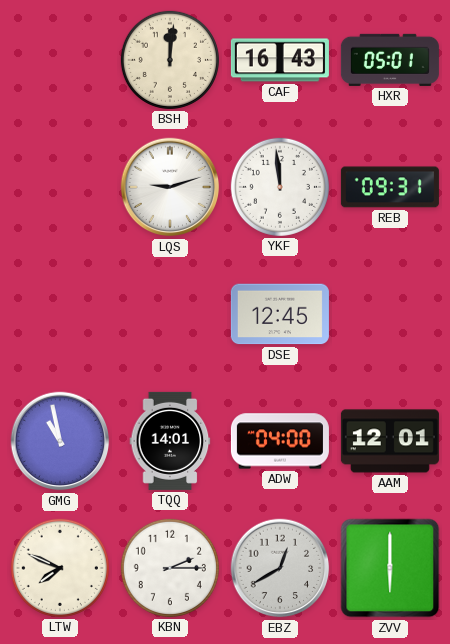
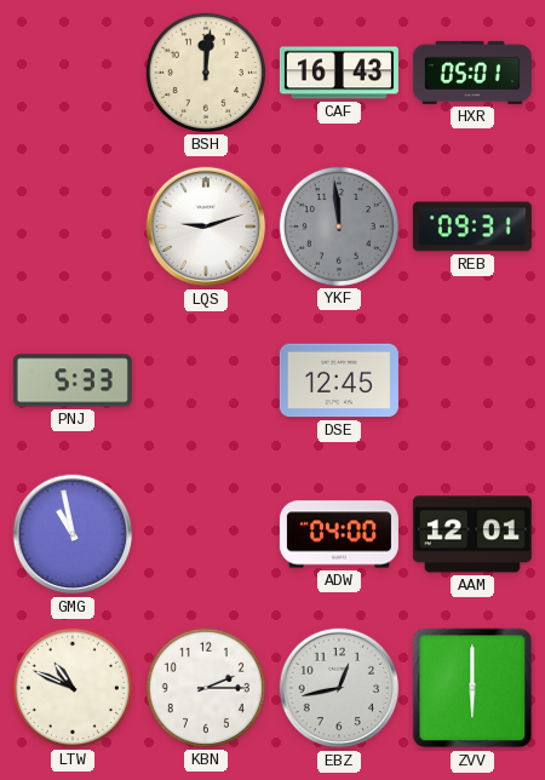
YKF dial: white -> grey (339, 226)
PNJ: none -> 5:33 (73, 380)
TQQ: 14:01 -> none (170, 441)
LTW: 7:49 -> 10:49 (73, 688)
EBZ: 12:40 -> 12:43 (339, 688)
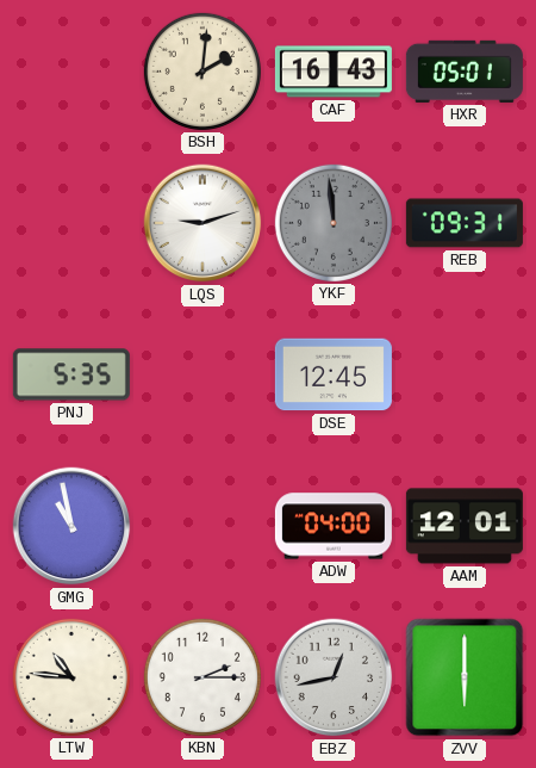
BSH: 12:01 -> 2:01 (202, 72)
PNJ: 5:33 -> 5:35 (71, 374)
LTW: 10:49 -> 10:46 (71, 677)
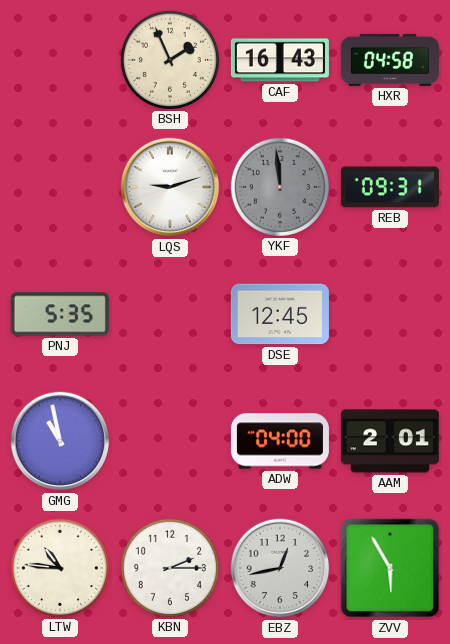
BSH: 2:01 -> 1:56 (170, 60)
HXR: 05:01 -> 04:58 (390, 60)
AAM: 12:01 -> 2:01 (390, 441)
ZVV: 6:00 -> 5:55 (390, 568)
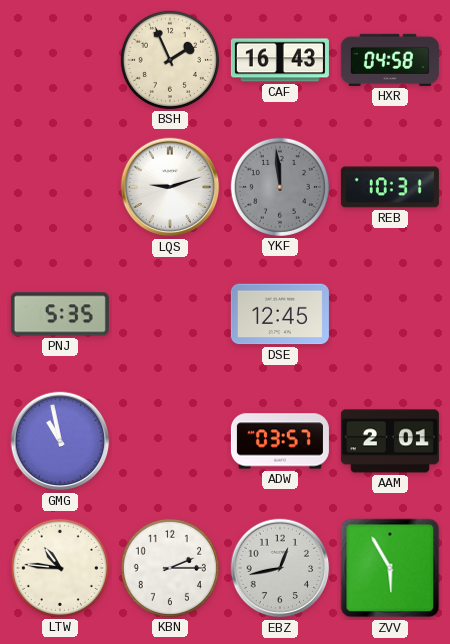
REB: 09:31 -> 10:31 (390, 187)
ADW: 04:00 -> 03:57 (280, 441)
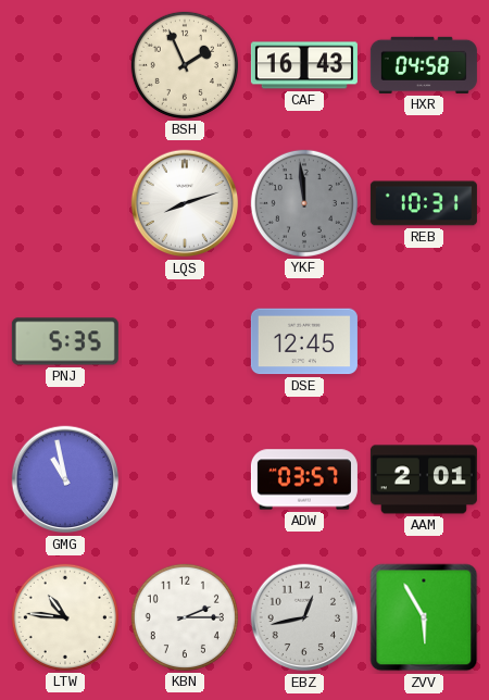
LQS: 9:12 -> 8:12 (185, 203)
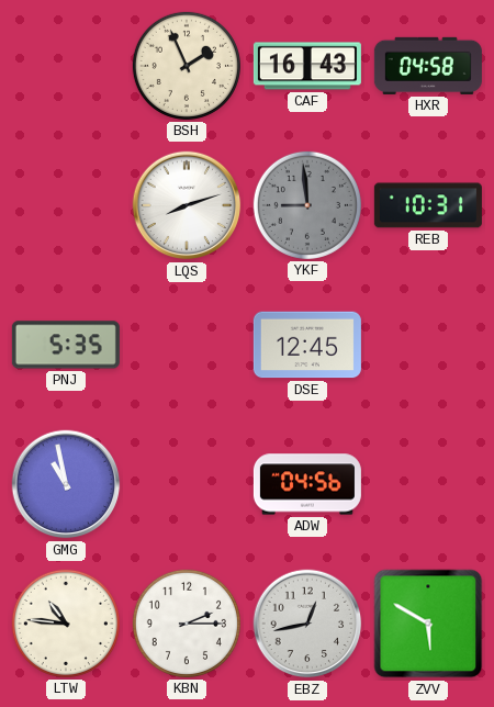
YKF: 11:59 -> 8:59 (307, 205)
ADW: 03:57 -> 04:56 (307, 484)
AAM: 2:01 -> none (424, 479)
ZVV: 5:55 -> 5:50 (428, 624)
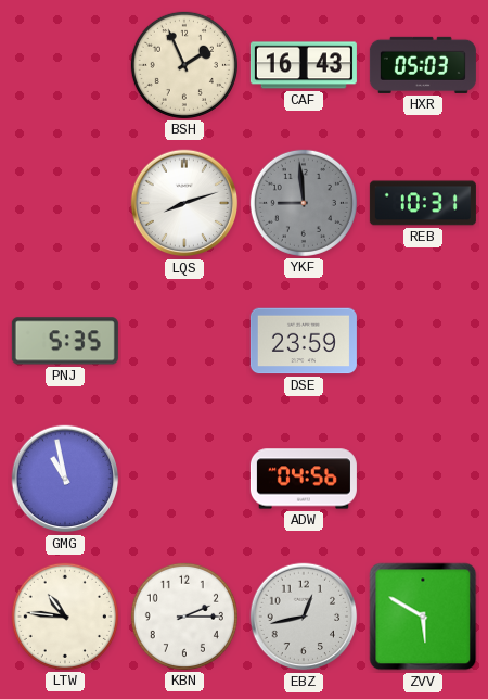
HXR: 04:58 -> 05:03 (423, 65)
DSE: 12:45 -> 23:59 (304, 341)
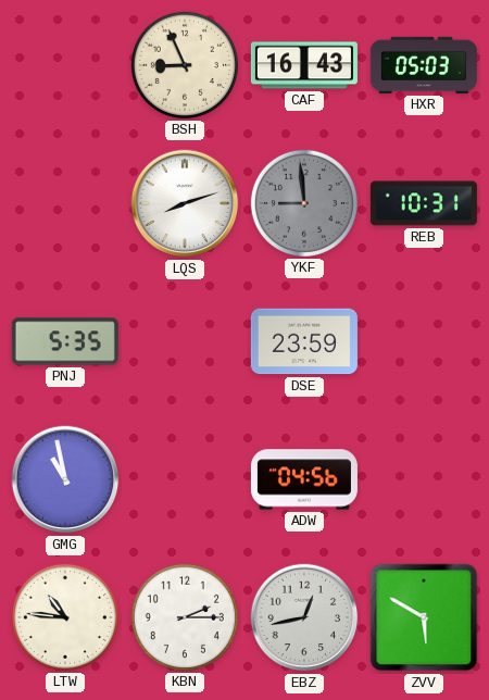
BSH: 1:56 -> 8:56 (185, 65)
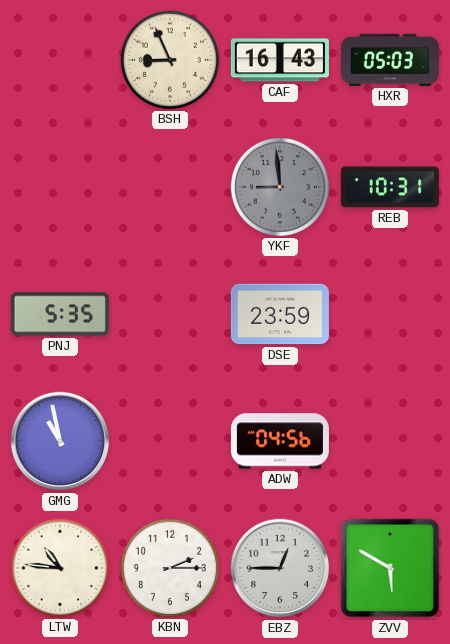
LQS: 8:12 -> none (185, 203)
EBZ: 12:43 -> 12:45 (280, 568)
